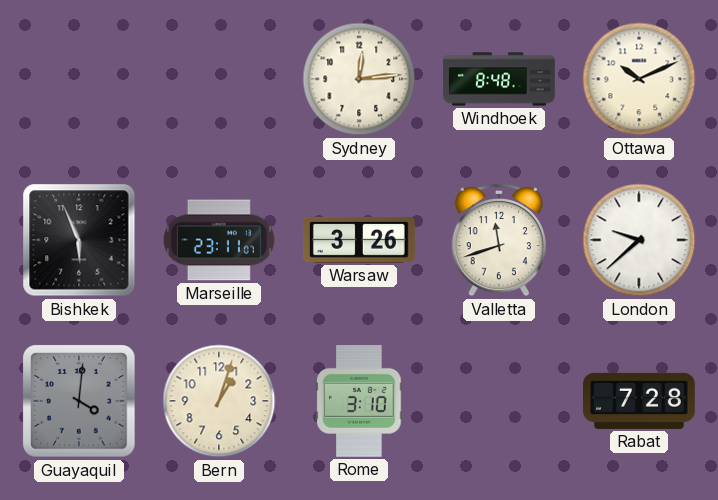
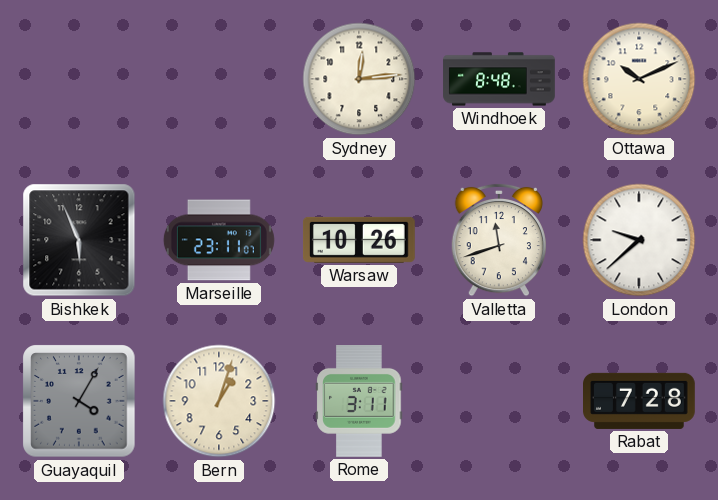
Warsaw: 3:26 -> 10:26 (359, 240)
Guayaquil: 4:01 -> 4:05 (79, 401)
Rome: 3:10 -> 3:11 (359, 402)
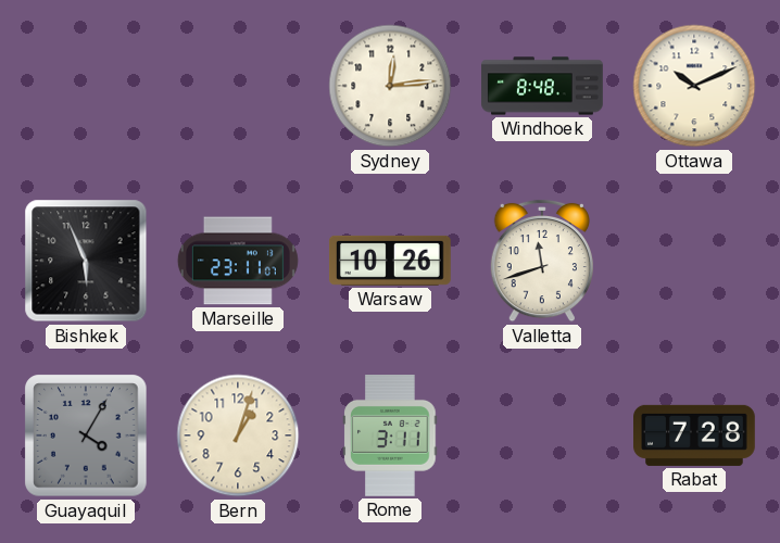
London: 9:38 -> none (639, 240)
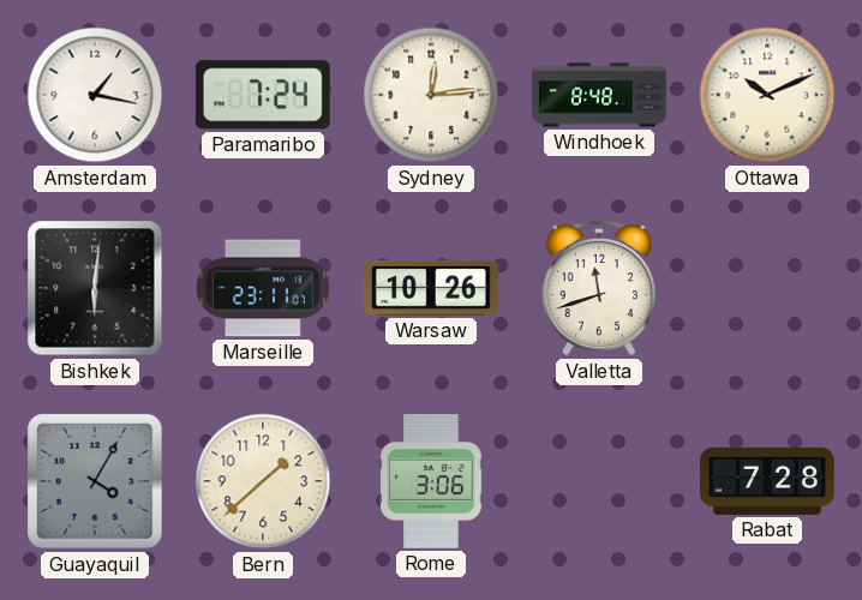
Amsterdam: none -> 1:17 (95, 95)
Paramaribo: none -> 7:24 (263, 95)
Bishkek: 5:56 -> 6:01 (95, 288)
Bern: 1:03 -> 1:38 (263, 481)
Rome: 3:11 -> 3:06 (431, 482)
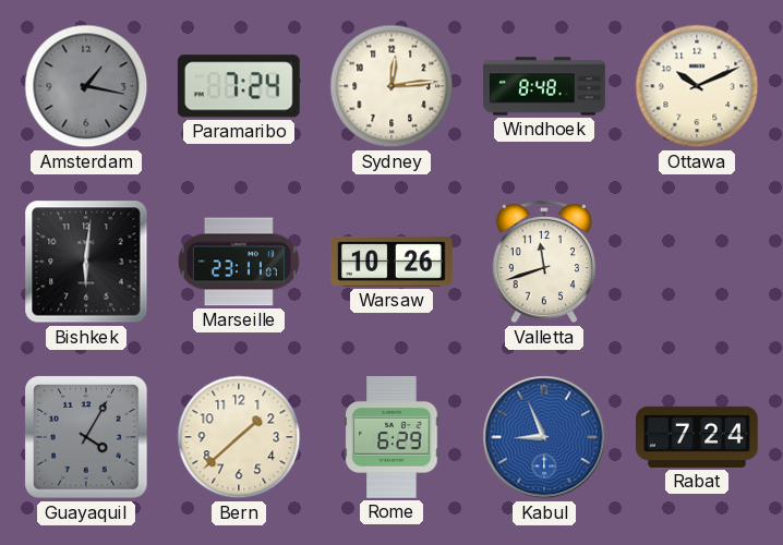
Amsterdam dial: white -> grey (86, 86)
Rome: 3:06 -> 6:29 (391, 438)
Kabul: none -> 8:56 (544, 437)
Rabat: 7:28 -> 7:24 (698, 437)
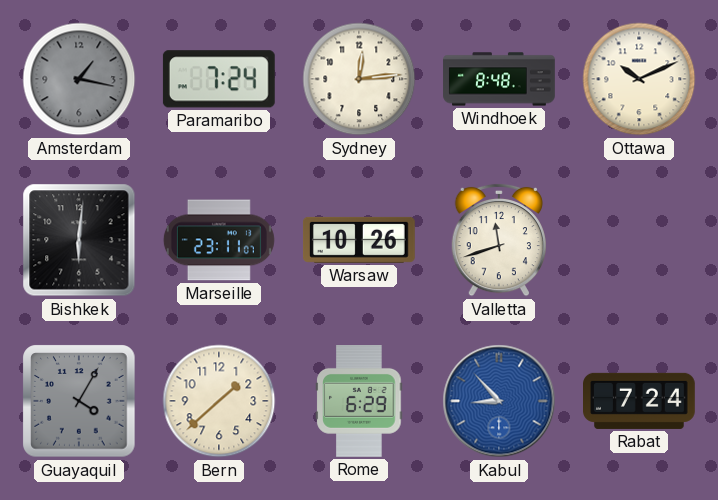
Kabul: 8:56 -> 8:53 (499, 401)
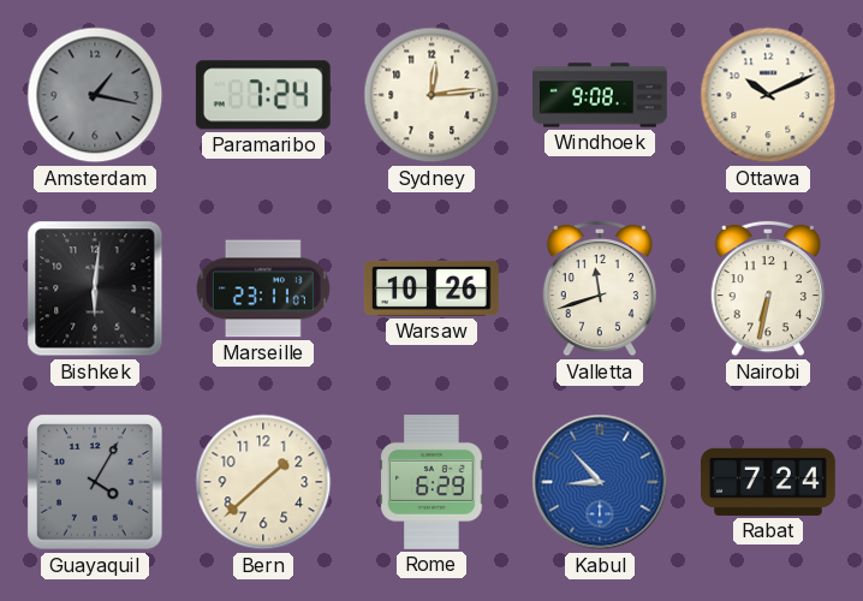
Windhoek: 8:48 -> 9:08 (600, 95)
Nairobi: none -> 6:32 (767, 288)
